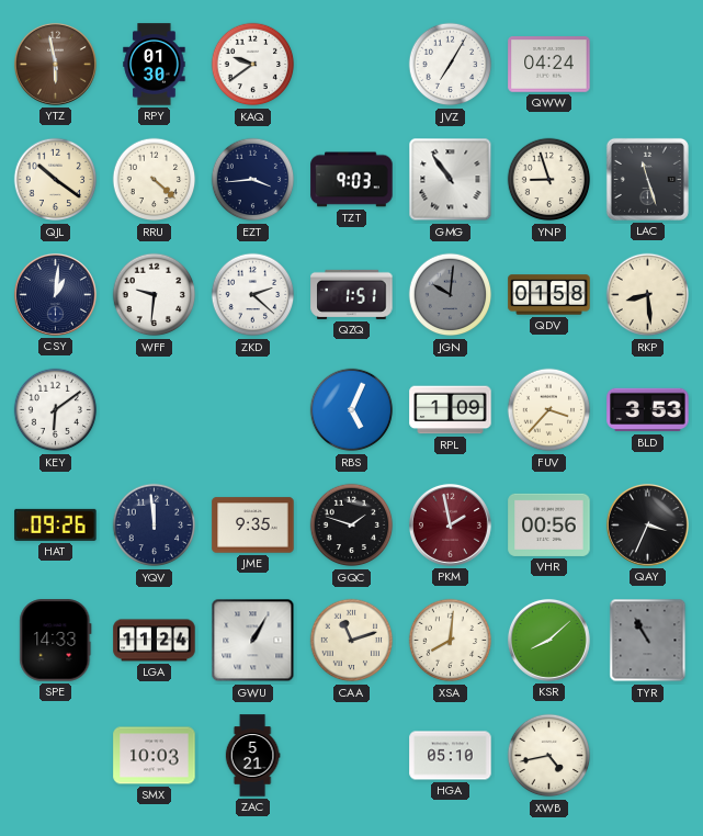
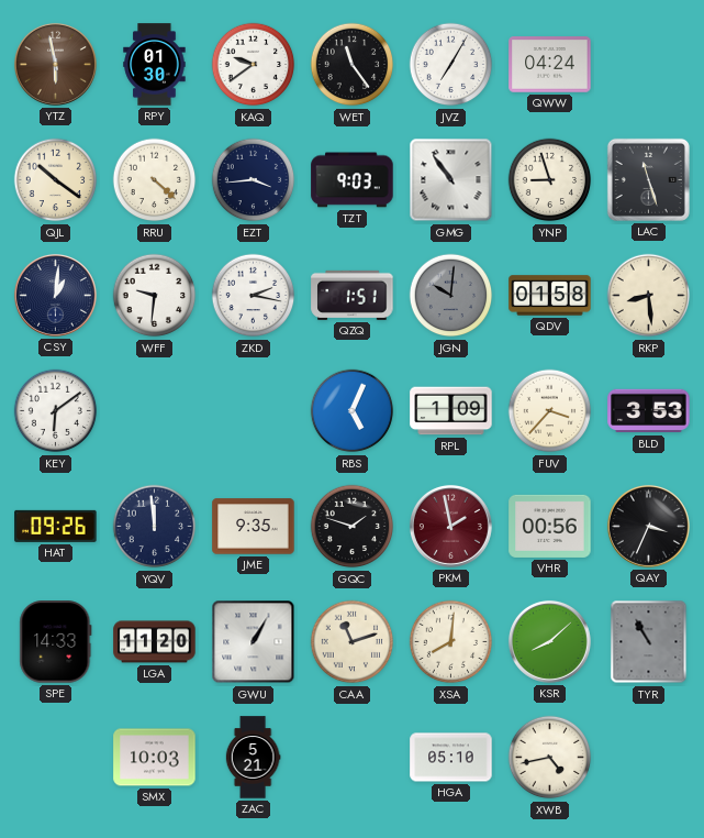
WET: none -> 11:24 (353, 65)
ZKD: 2:22 -> 2:17 (254, 296)
LGA: 11:24 -> 11:20 (155, 642)
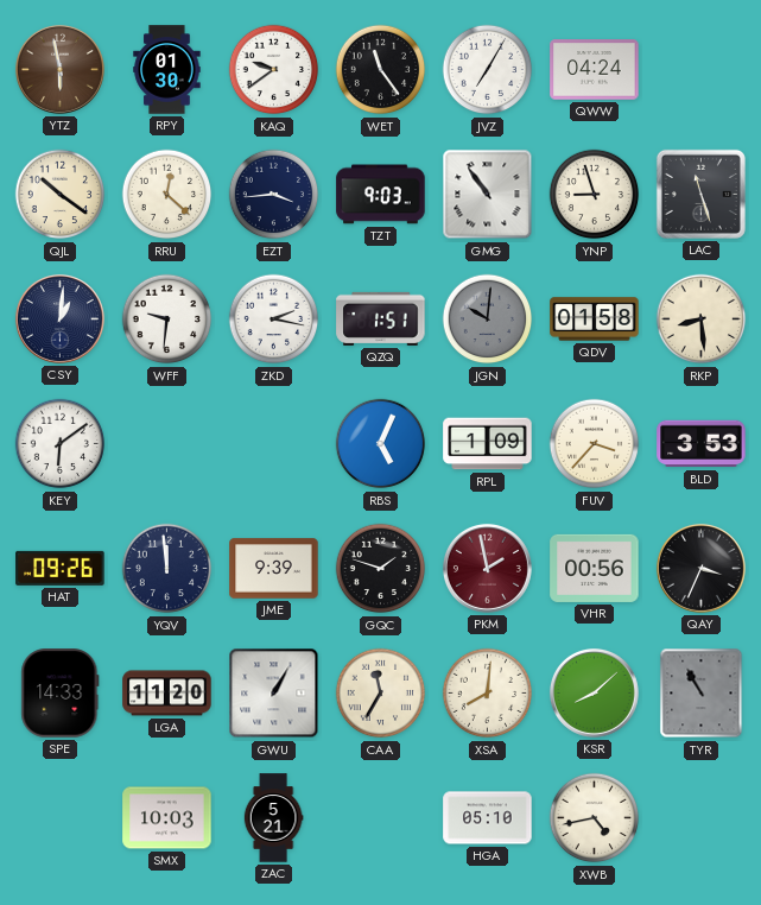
RRU: 4:22 -> 12:22 (167, 195)
JME: 9:35 -> 9:39 (274, 569)
CAA: 11:12 -> 11:35 (381, 694)
